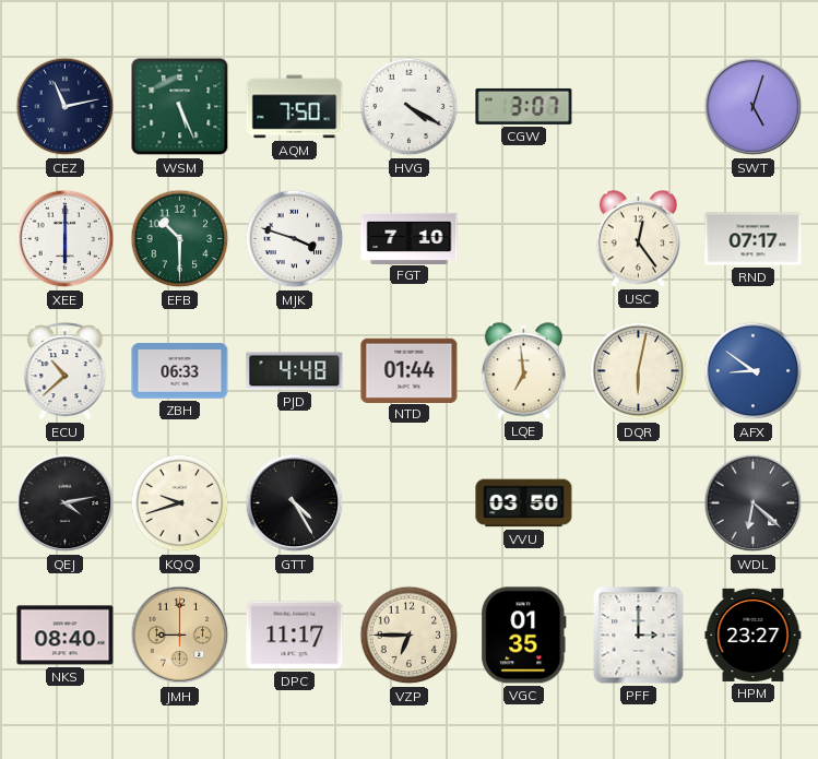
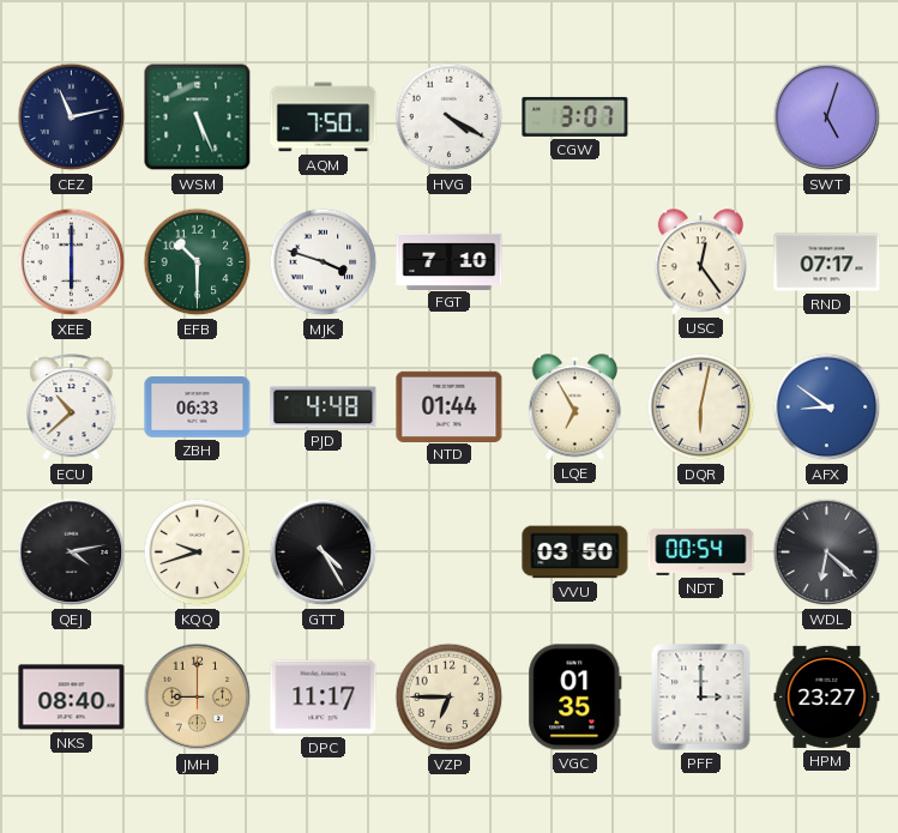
LQE: 6:59 -> 6:55 (574, 408)
NDT: none -> 00:54 (701, 551)
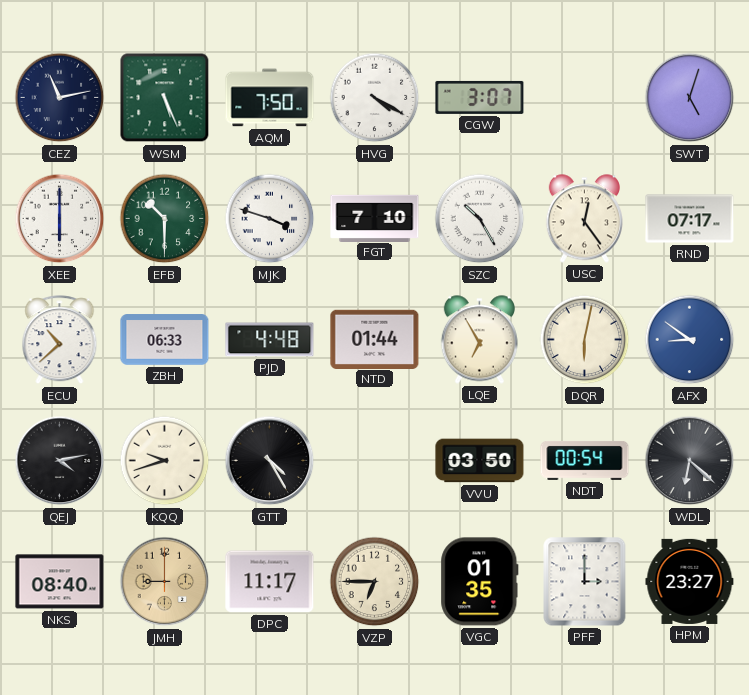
SZC: none -> 10:25 (480, 219)
